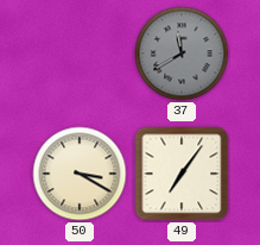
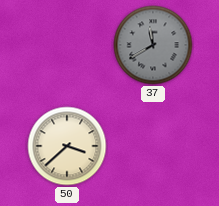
50: 3:20 -> 3:38 (67, 146)
49: 7:06 -> none (182, 174)
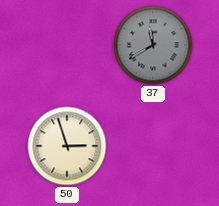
50: 3:38 -> 2:57 (67, 146)
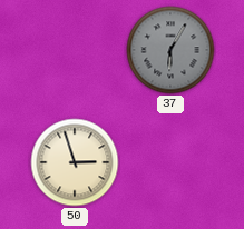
37: 11:40 -> 6:05 (170, 50)
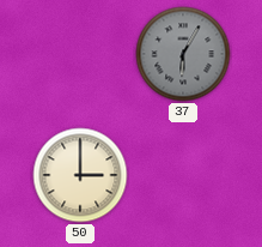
50: 2:57 -> 3:00 (80, 175)
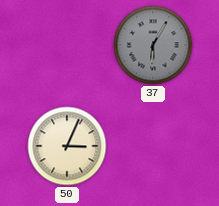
50: 3:00 -> 3:04 (67, 146)
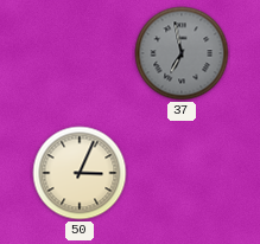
37: 6:05 -> 6:58 (182, 53)
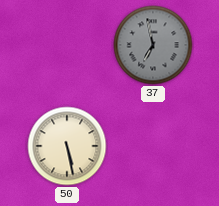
50: 3:04 -> 5:28 (67, 146)
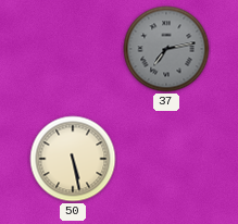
37: 6:58 -> 7:13 (166, 49)
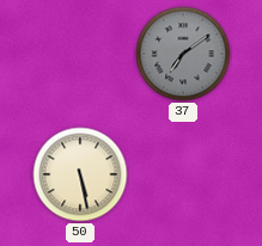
37: 7:13 -> 7:09 (183, 54)
